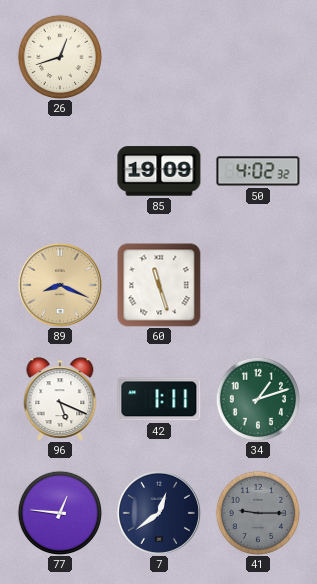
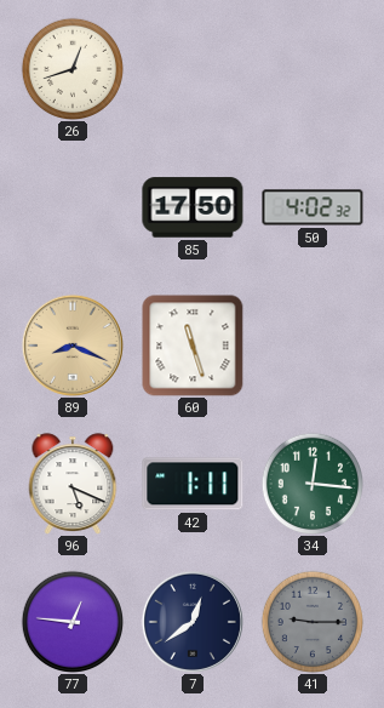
85: 19:09 -> 17:50 (193, 207)
34: 1:12 -> 12:16 (311, 483)
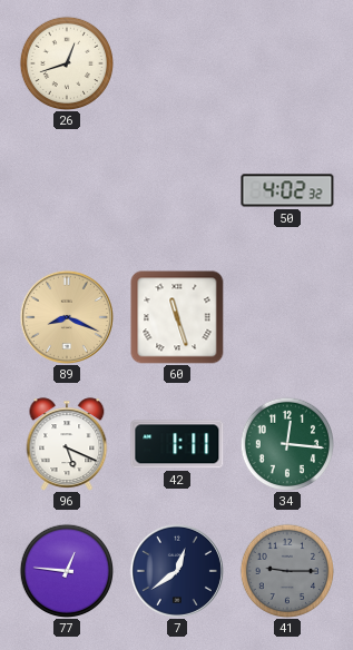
85: 17:50 -> none (193, 207)
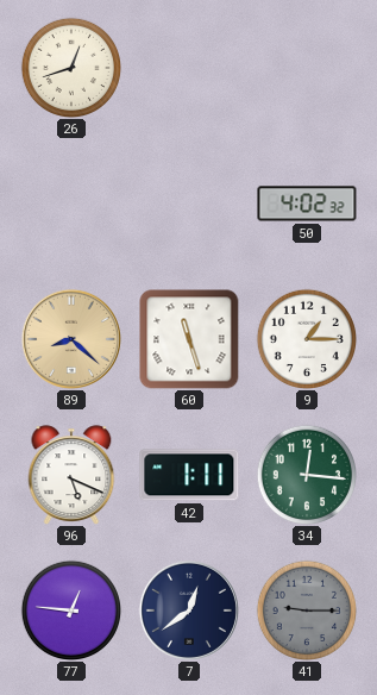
89: 8:19 -> 8:22 (71, 339)
9: none -> 1:15 (306, 338)
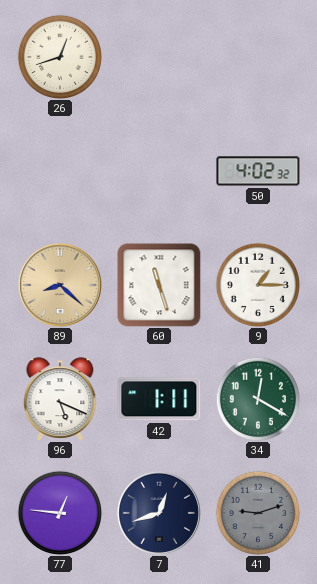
34: 12:16 -> 12:20 (257, 398)
7: 12:39 -> 12:42 (159, 513)
41: 9:15 -> 9:12 (257, 512)
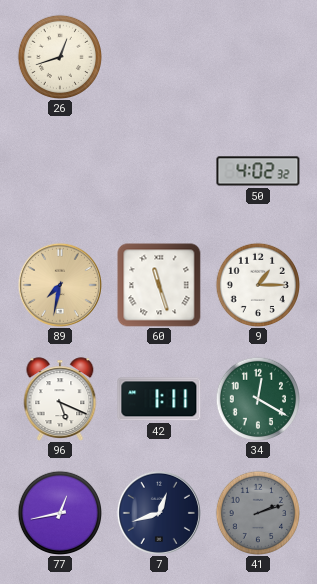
89: 8:22 -> 7:32 (60, 285)
77: 12:46 -> 12:43 (59, 512)
41: 9:12 -> 2:12 (257, 512)
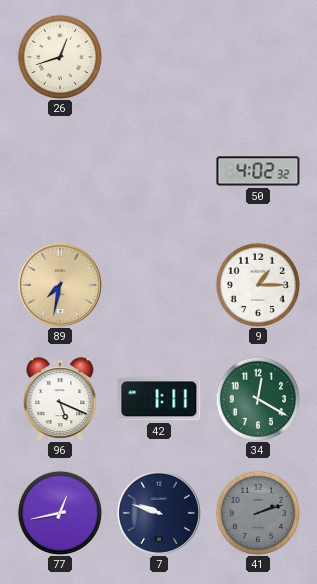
60: 11:27 -> none (159, 285)
7: 12:42 -> 9:48 (159, 513)
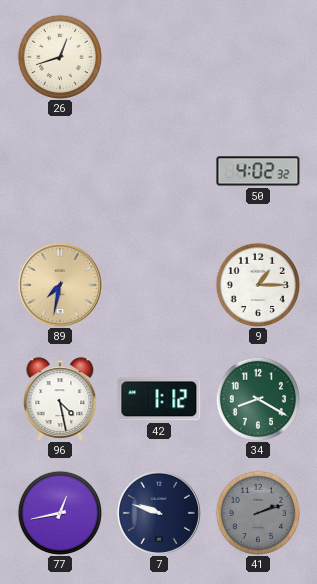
96: 5:19 -> 4:28 (60, 399)
42: 1:11 -> 1:12 (159, 399)
34: 12:20 -> 8:20 (257, 398)
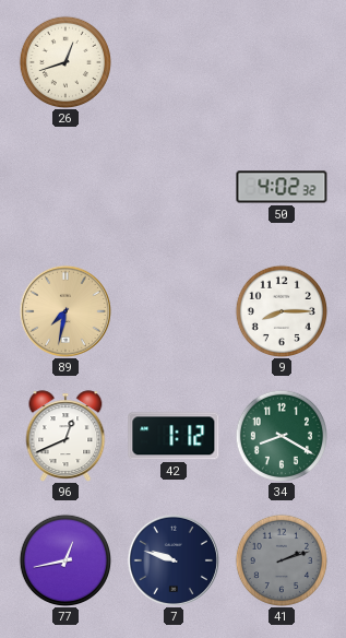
9: 1:15 -> 8:15 (281, 310)
96: 4:28 -> 12:41 (65, 436)
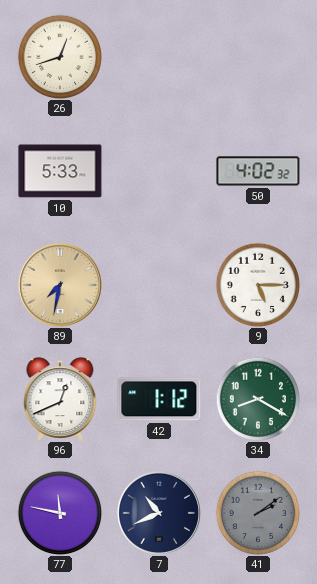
10: none -> 5:33 (60, 171)
9: 8:15 -> 5:15 (257, 284)
77: 12:43 -> 11:47 (59, 512)
7: 9:48 -> 10:41 (159, 513)
41: 2:12 -> 2:09 (257, 512)
